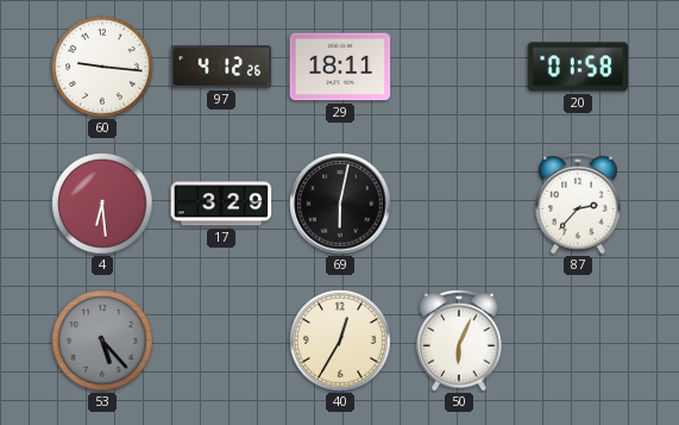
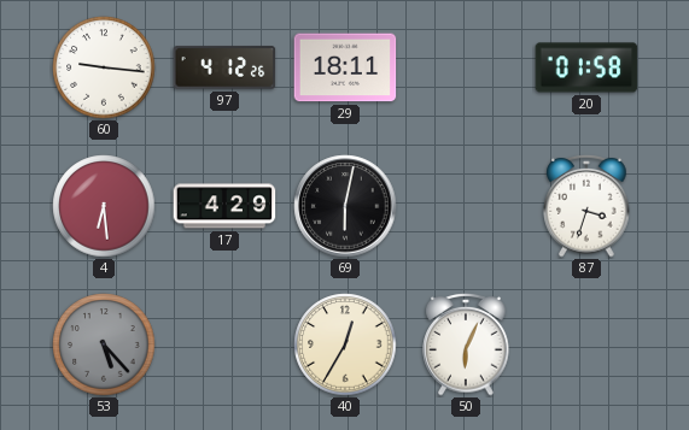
17: 3:29 -> 4:29 (224, 206)
87: 2:37 -> 3:33 (586, 206)
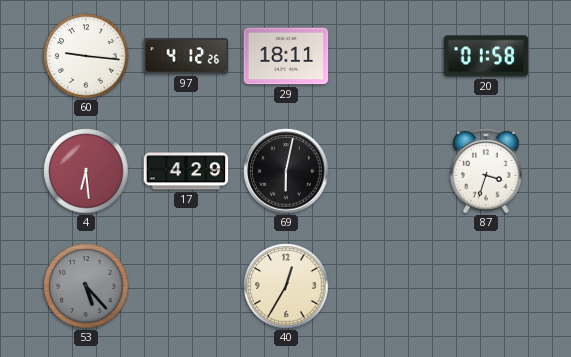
50: 6:04 -> none (466, 344)
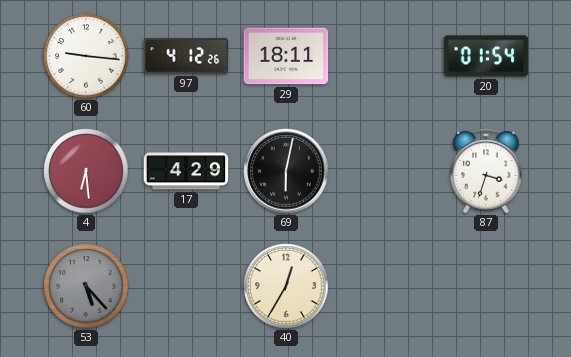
20: 01:58 -> 01:54 (486, 56)
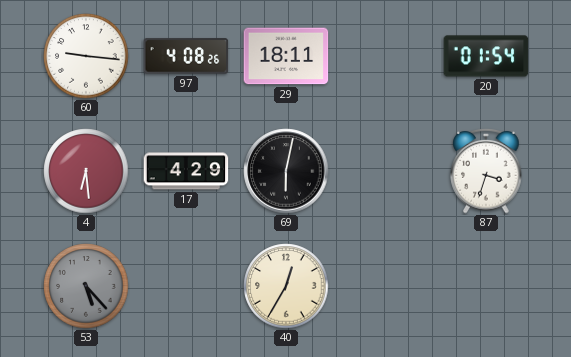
97: 4:12 -> 4:08 (186, 56)
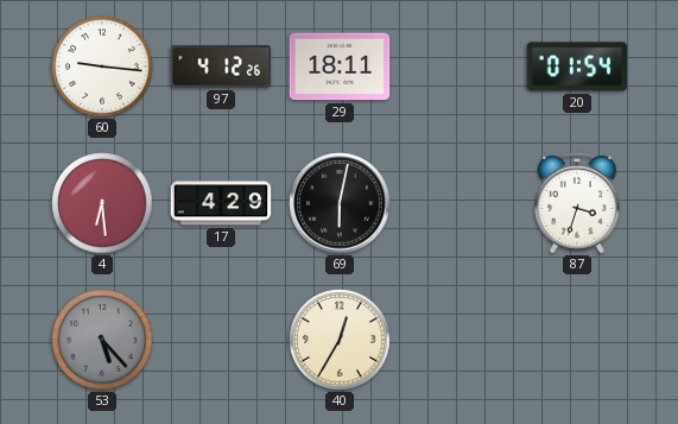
97: 4:08 -> 4:12 (221, 67)
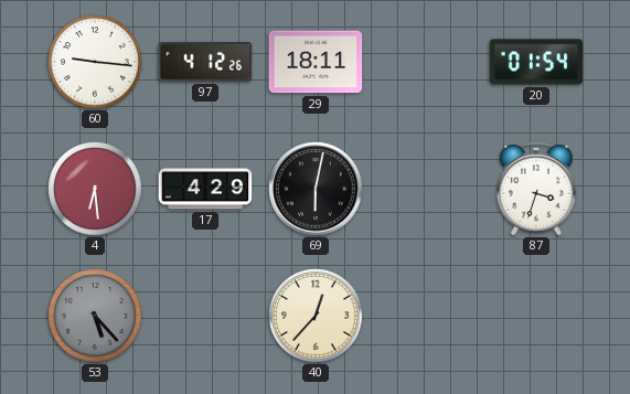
40: 12:35 -> 12:37 (316, 316)
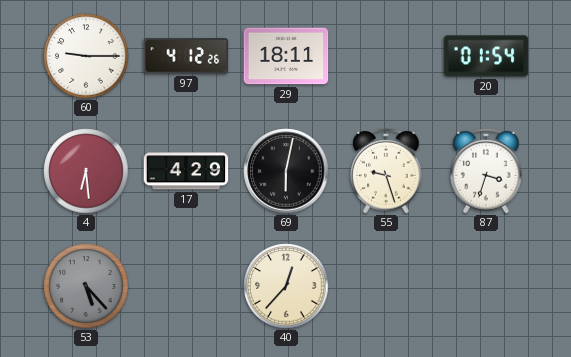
60: 9:16 -> 9:15 (86, 56)
55: none -> 9:27 (386, 171)
